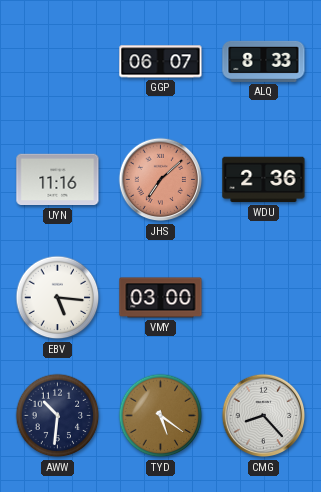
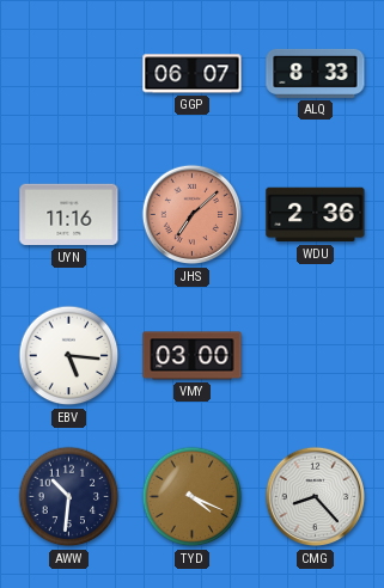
TYD: 5:21 -> 4:19 (193, 497)
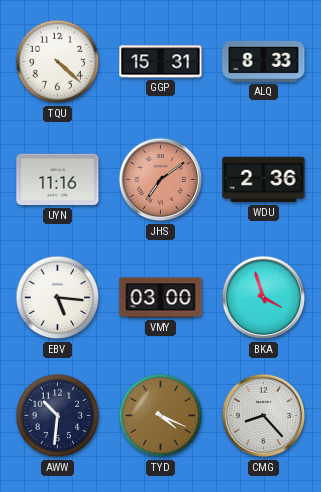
TQU: none -> 4:22 (58, 62)
GGP: 06:07 -> 15:31 (161, 62)
JHS: 7:08 -> 7:09 (161, 180)
BKA: none -> 3:57 (264, 298)
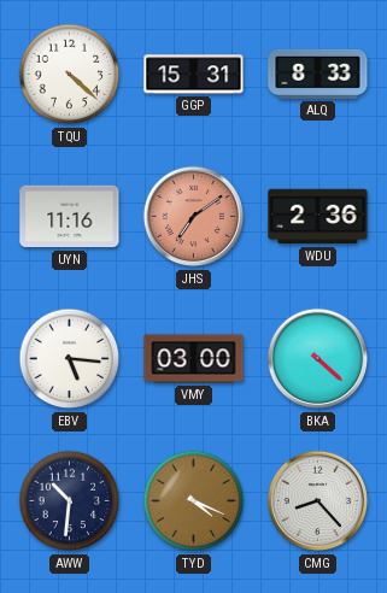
BKA: 3:57 -> 4:22 (318, 359)
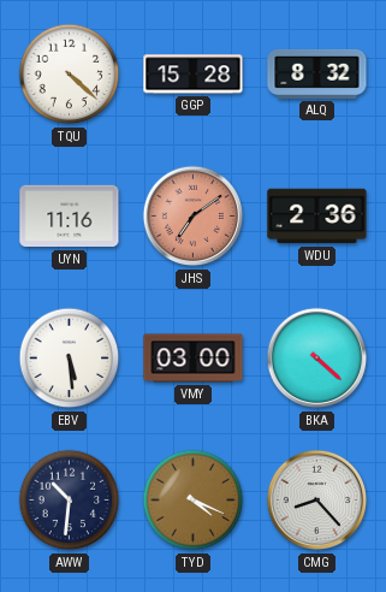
GGP: 15:31 -> 15:28 (194, 75)
ALQ: 8:33 -> 8:32 (317, 73)
EBV: 5:16 -> 5:29 (70, 359)
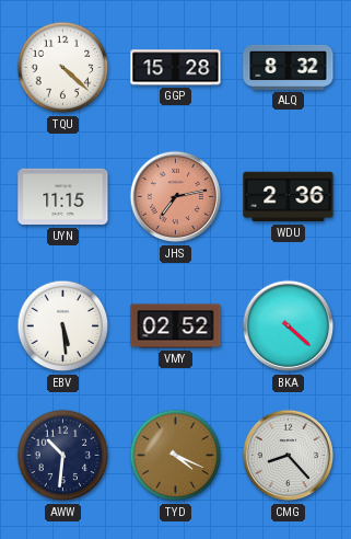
UYN: 11:16 -> 11:15 (63, 197)
JHS: 7:09 -> 7:13 (176, 197)
VMY: 03:00 -> 02:52 (176, 326)
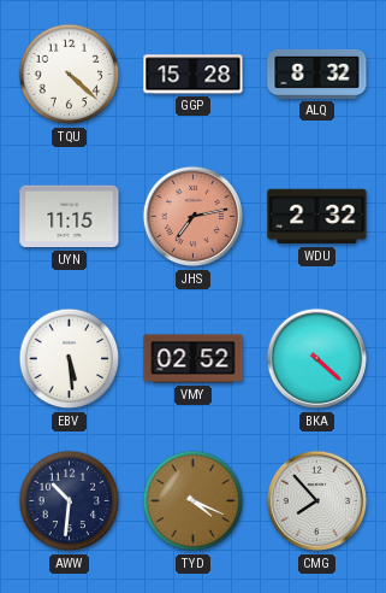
WDU: 2:36 -> 2:32 (317, 217)
CMG: 8:23 -> 7:53 (317, 501)
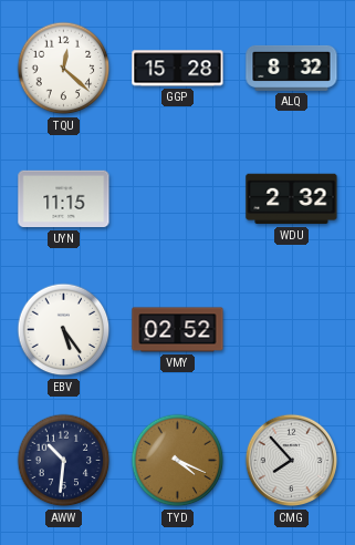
TQU: 4:22 -> 12:22 (64, 69)
JHS: 7:13 -> none (194, 217)
EBV: 5:29 -> 5:24 (64, 330)
BKA: 4:22 -> none (317, 359)
